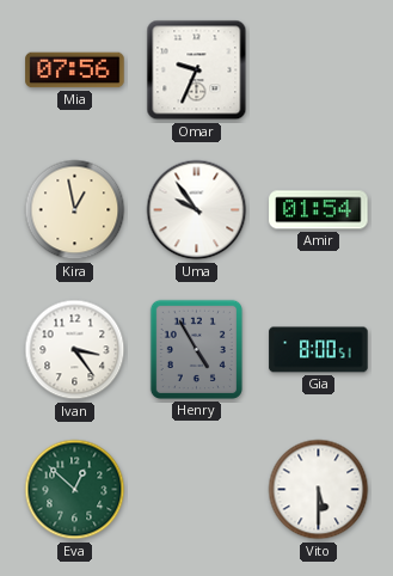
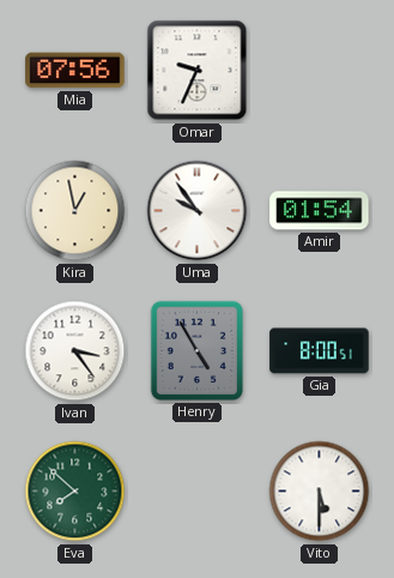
Eva: 12:52 -> 7:52 (75, 492)
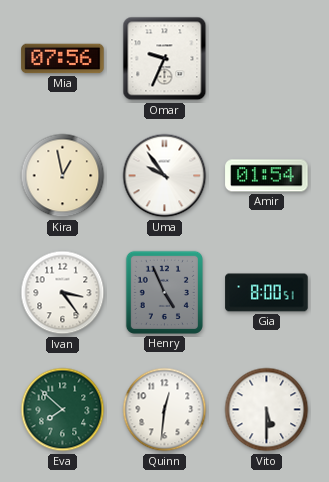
Henry: 4:55 -> 4:56 (164, 292)
Quinn: none -> 12:31 (165, 410)
